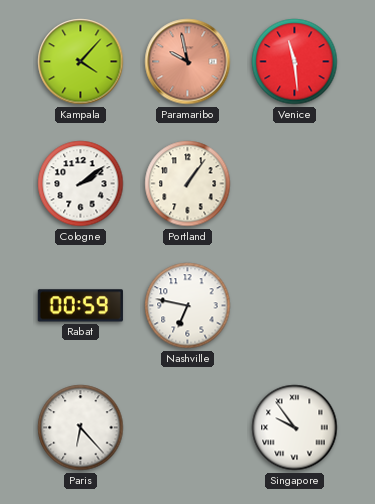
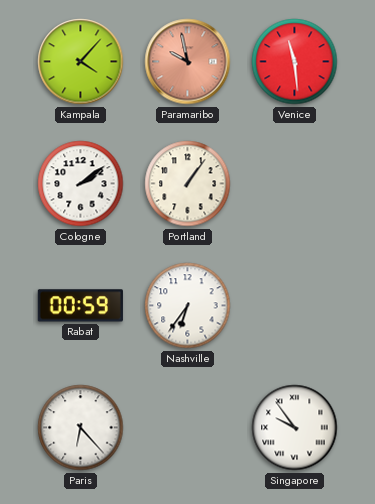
Nashville: 6:47 -> 6:36 (188, 306)
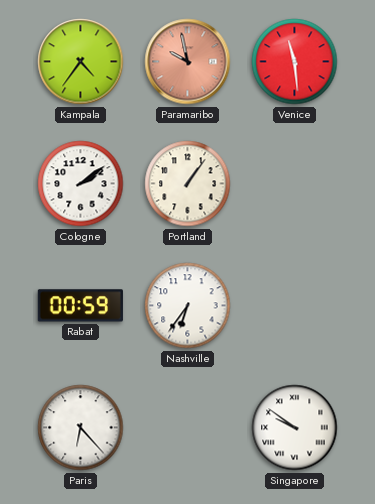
Kampala: 4:07 -> 4:36 (81, 62)
Singapore: 9:54 -> 9:51 (295, 428)
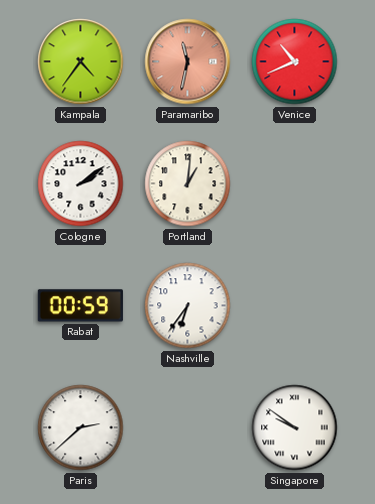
Paramaribo: 9:58 -> 11:32 (188, 62)
Venice: 11:29 -> 10:41 (295, 62)
Portland: 1:06 -> 1:01 (188, 184)
Paris: 6:23 -> 2:38 (81, 428)
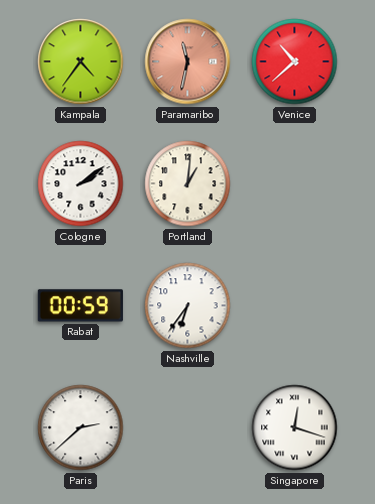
Venice: 10:41 -> 10:38 (295, 62)
Singapore: 9:51 -> 12:18 (295, 428)
